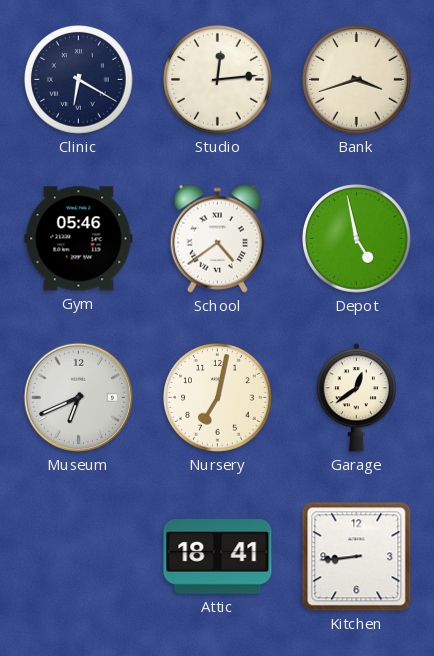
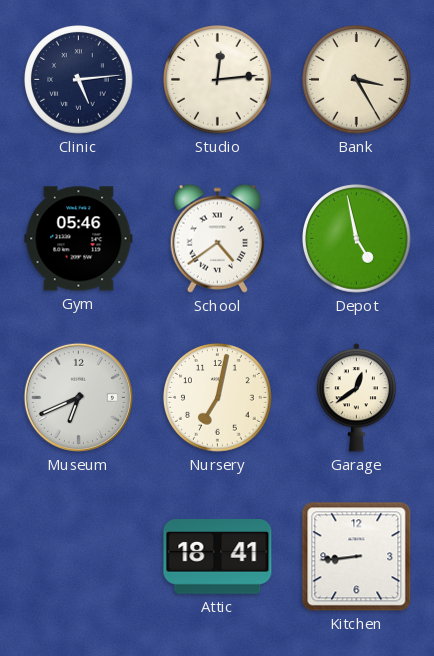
Clinic: 6:20 -> 5:14 (79, 80)
Bank: 3:42 -> 3:25 (357, 80)
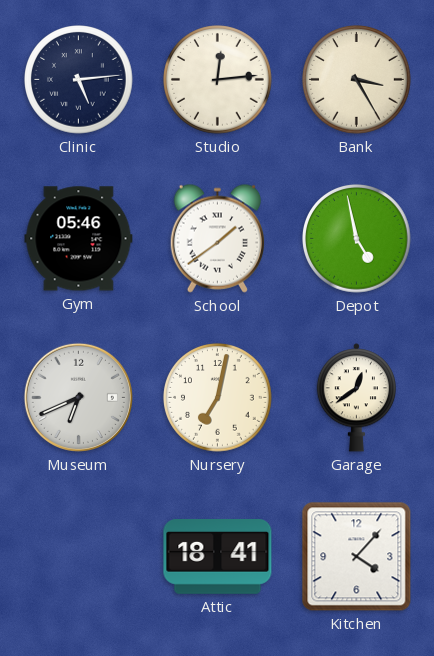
School: 4:39 -> 1:39 (217, 238)
Kitchen: 8:44 -> 4:07 (357, 557)
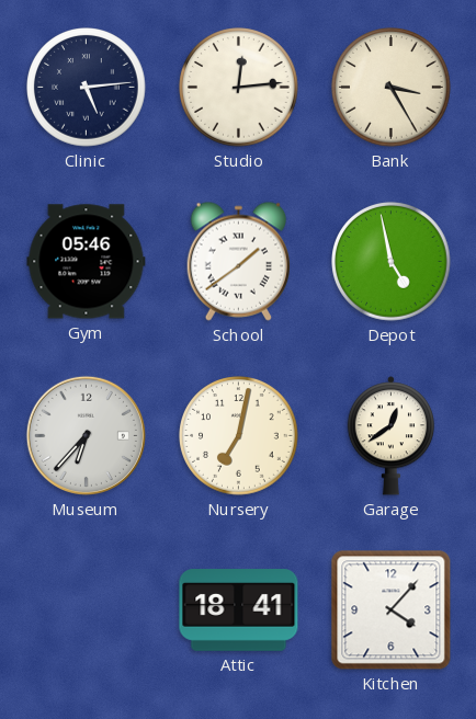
Museum: 6:41 -> 6:37 (86, 435)
